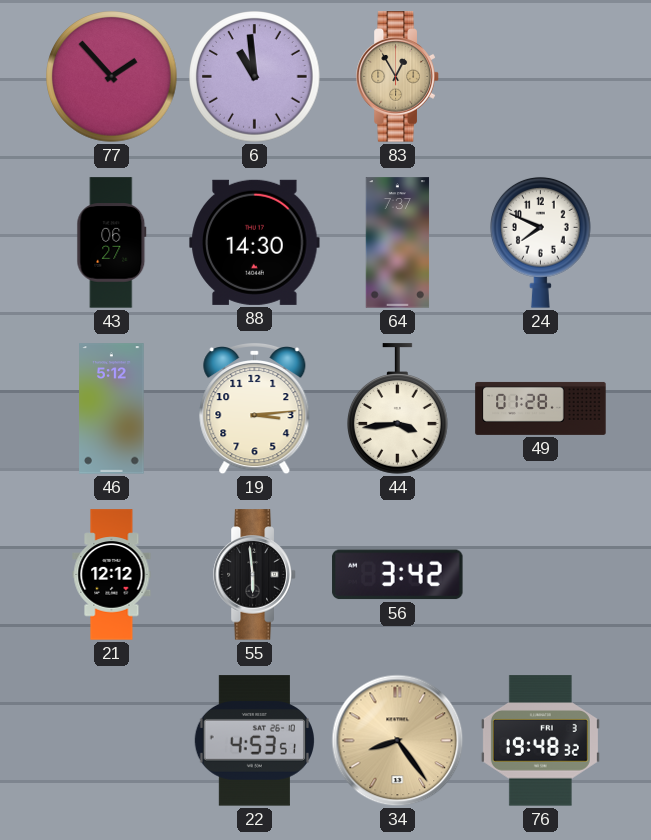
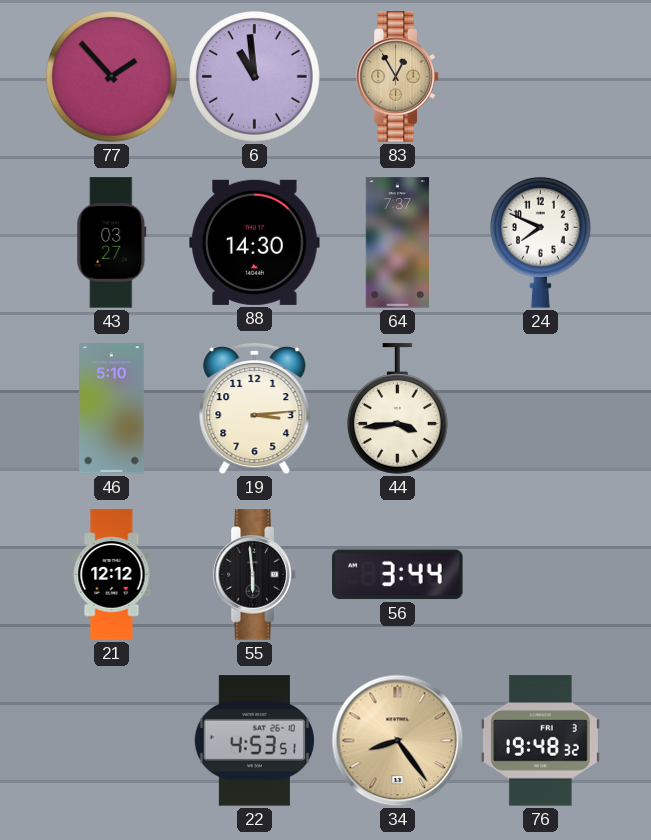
43: 06:27 -> 03:27 (112, 243)
46: 5:12 -> 5:10 (112, 409)
49: 01:28 -> none (541, 408)
56: 3:42 -> 3:44 (398, 575)
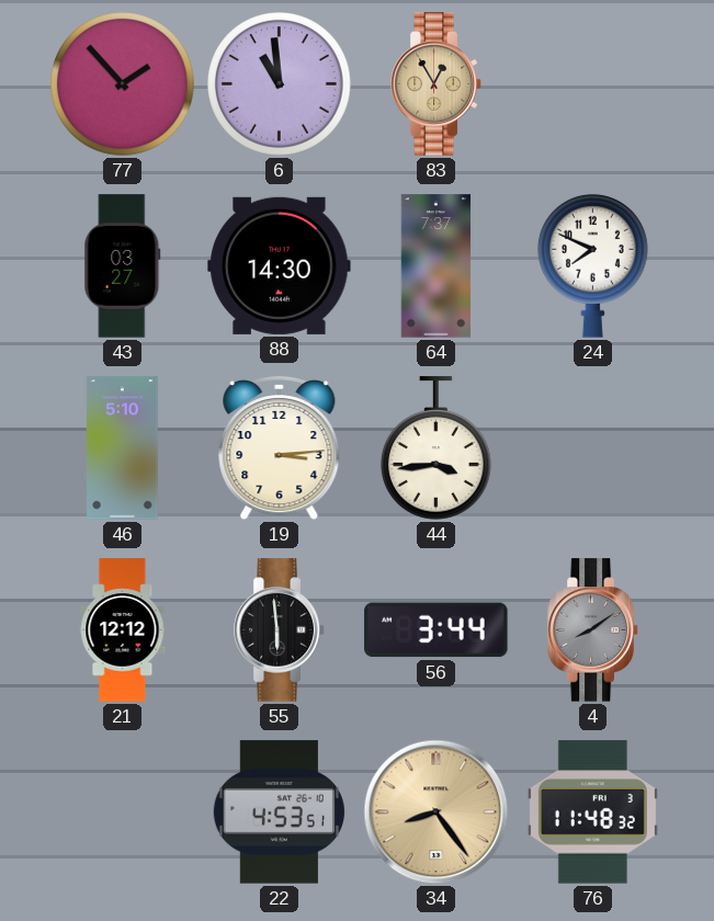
4: none -> 8:09 (593, 630)
76: 19:48 -> 11:48 (592, 812)
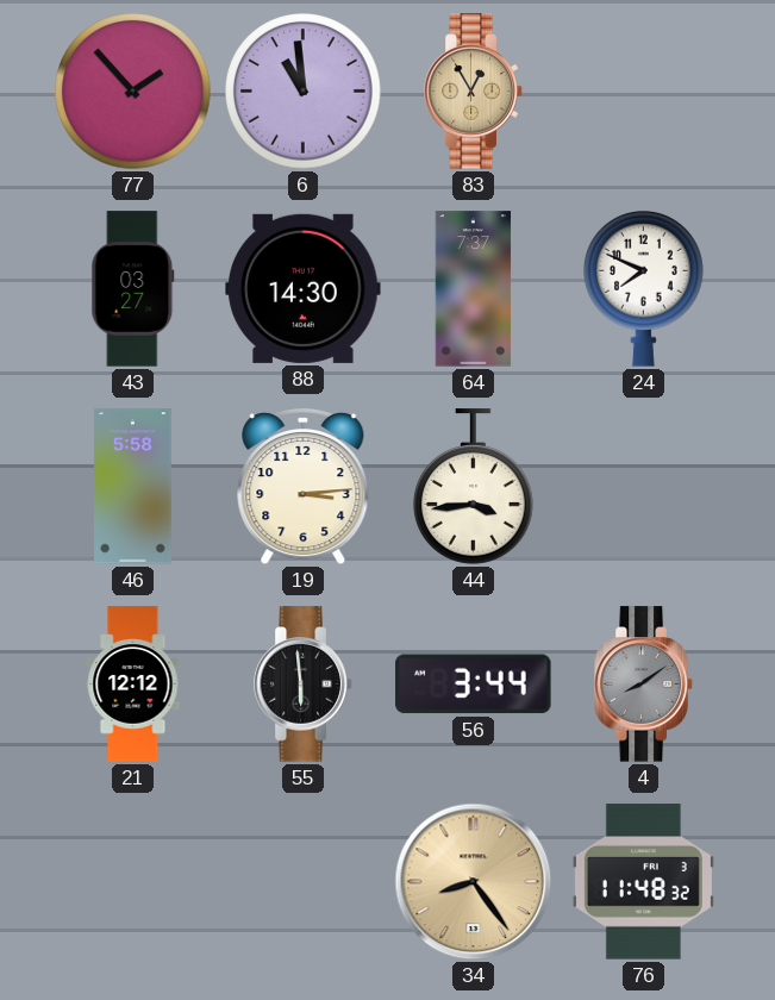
46: 5:10 -> 5:58 (133, 487)
22: 4:53 -> none (279, 812)
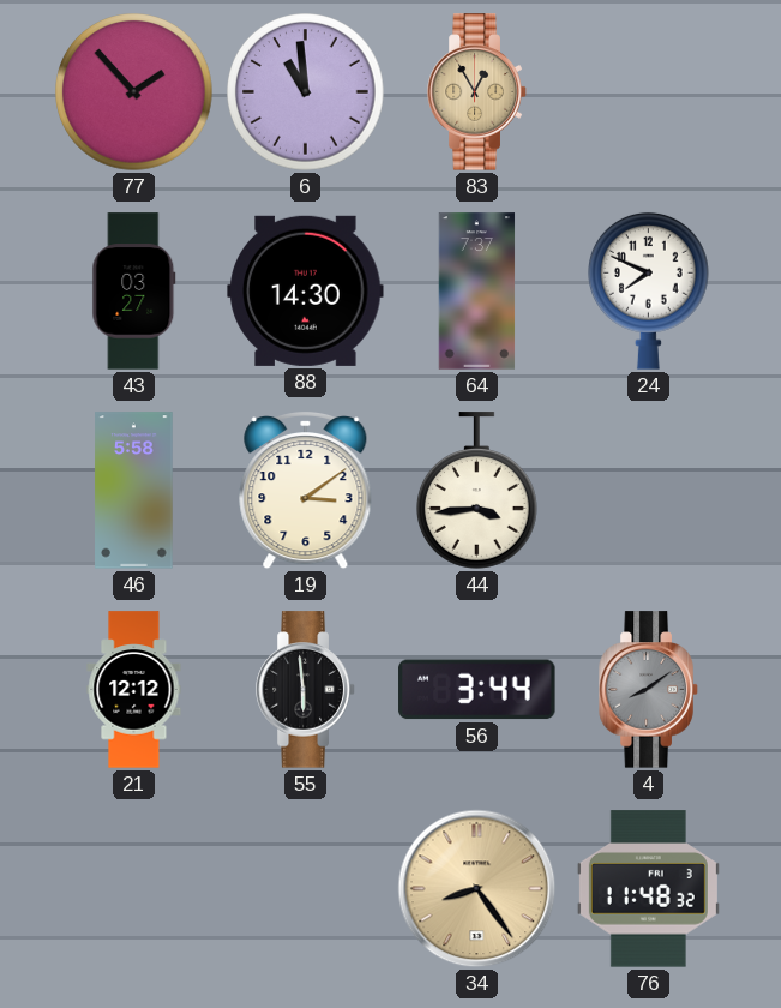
19: 3:14 -> 3:09 (306, 492)
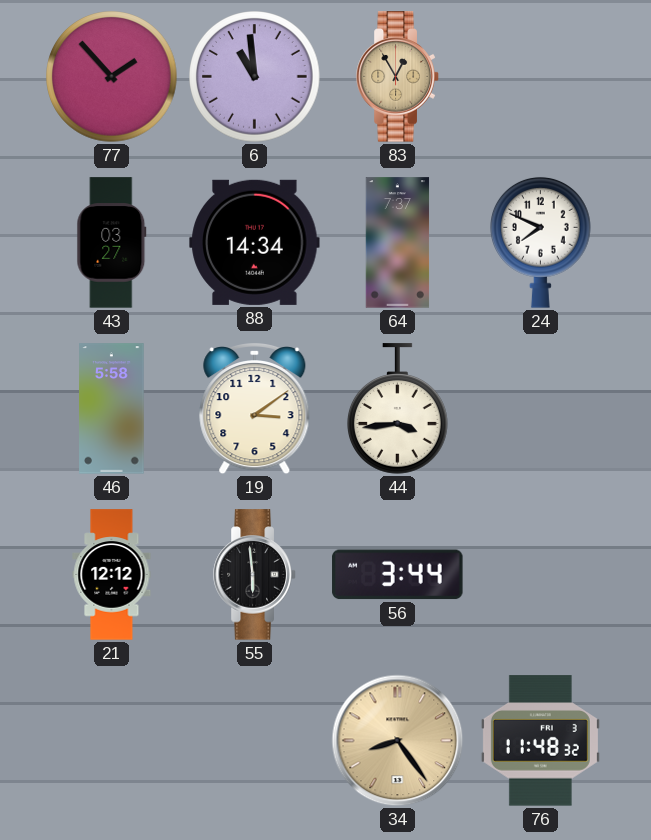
88: 14:30 -> 14:34 (255, 242)
4: 8:09 -> none (649, 690)
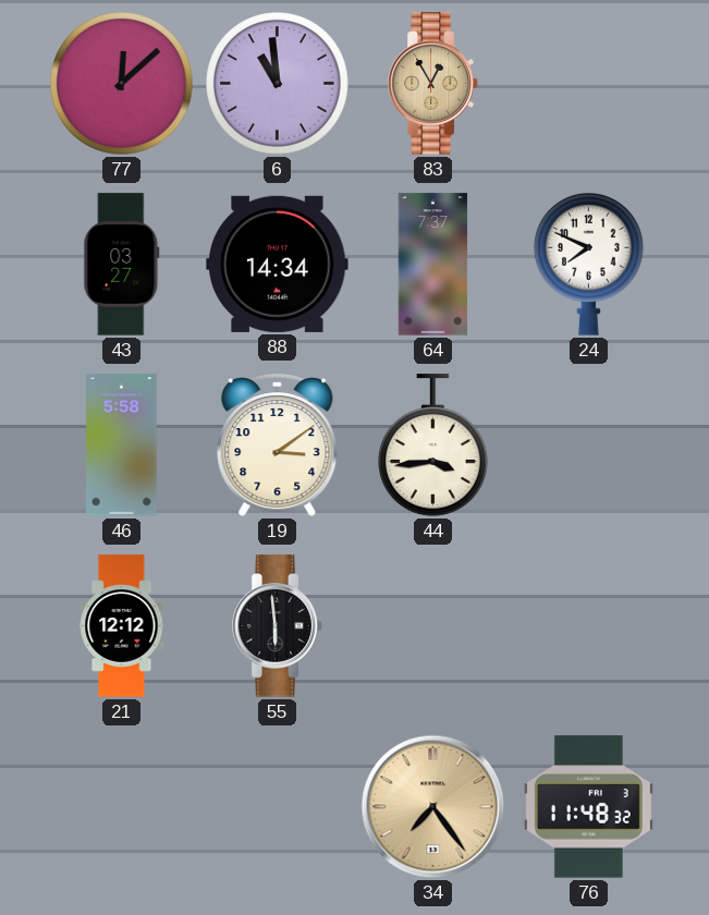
77: 1:53 -> 12:08 (122, 84)
56: 3:44 -> none (398, 575)
34: 8:24 -> 7:24 (433, 807)
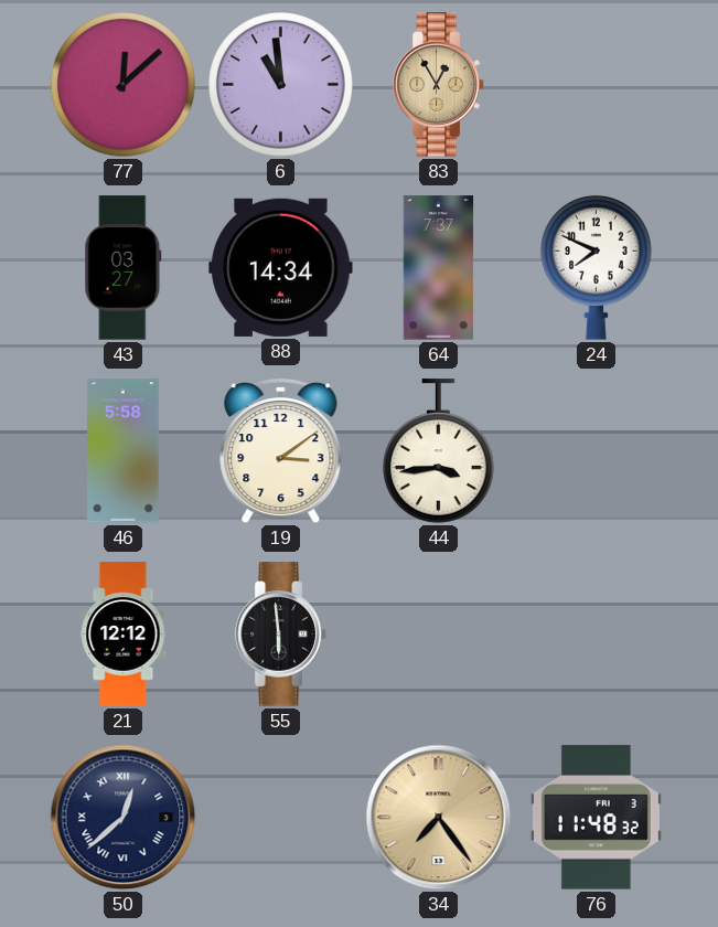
50: none -> 12:38 (124, 818)
